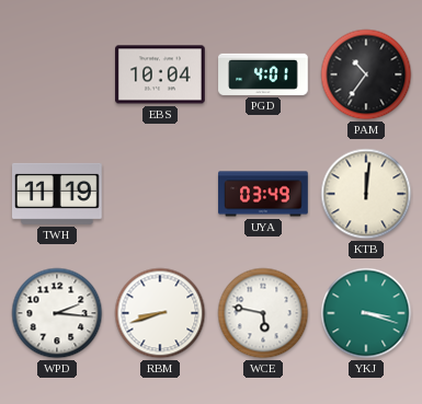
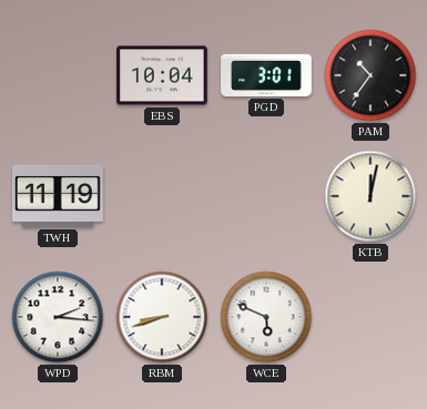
PGD: 4:01 -> 3:01 (266, 75)
UYA: 03:49 -> none (263, 194)
KTB: 12:01 -> 12:02 (370, 196)
WCE: 5:47 -> 5:49 (266, 317)
YKJ: 3:18 -> none (366, 313)
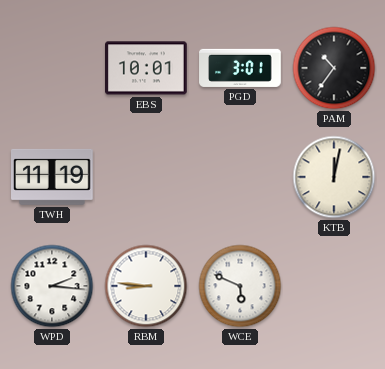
EBS: 10:04 -> 10:01 (147, 68)
RBM: 8:42 -> 8:46 (146, 286)
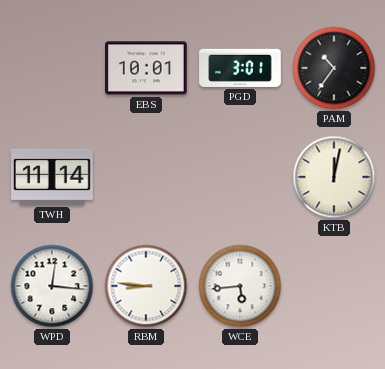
TWH: 11:19 -> 11:14 (53, 177)
WPD: 2:16 -> 12:16 (52, 286)
WCE: 5:49 -> 5:44 (240, 286)
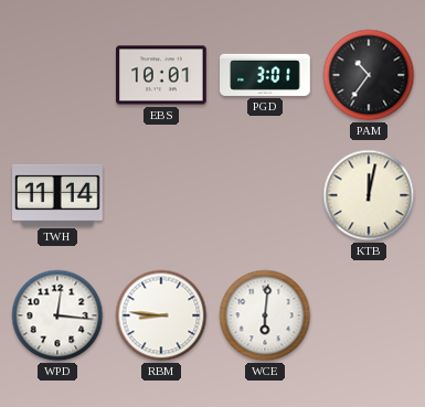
WCE: 5:44 -> 6:01 (265, 315)
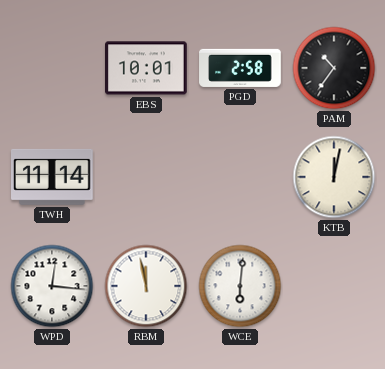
PGD: 3:01 -> 2:58 (240, 68)
RBM: 8:46 -> 11:58 (146, 286)
